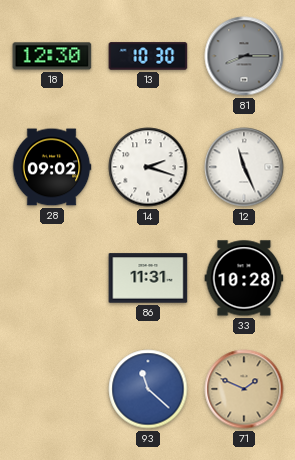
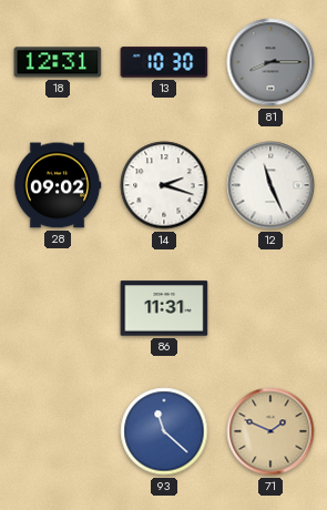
18: 12:30 -> 12:31 (58, 62)
33: 10:28 -> none (244, 278)
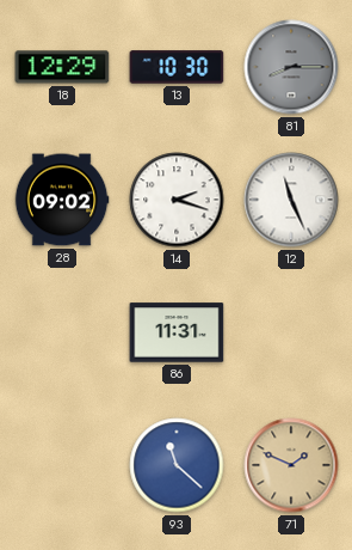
18: 12:31 -> 12:29 (62, 67)
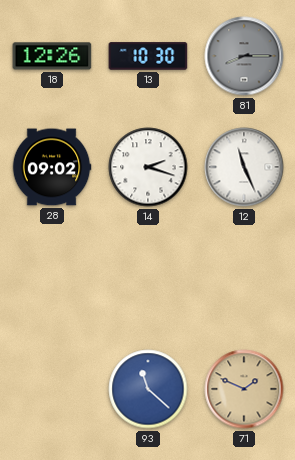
18: 12:29 -> 12:26 (52, 56)
86: 11:31 -> none (177, 332)
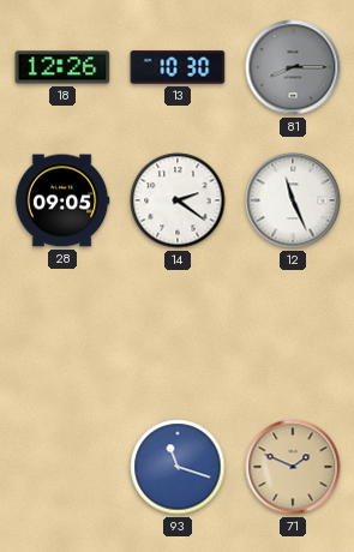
28: 09:02 -> 09:05 (62, 200)
14: 2:18 -> 2:21 (178, 200)
93: 11:22 -> 11:18 (178, 467)
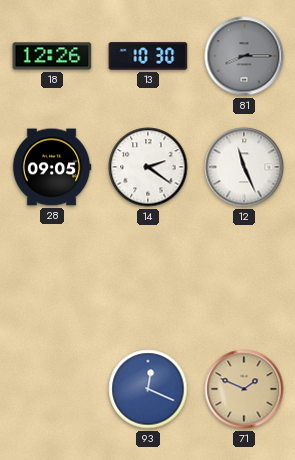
93: 11:18 -> 12:19 (148, 389)
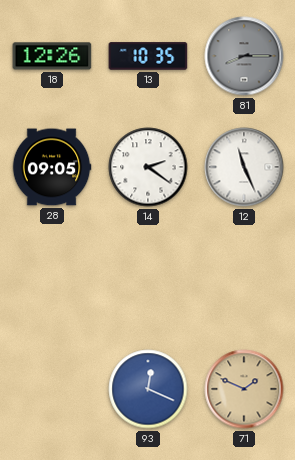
13: 10:30 -> 10:35 (148, 56)
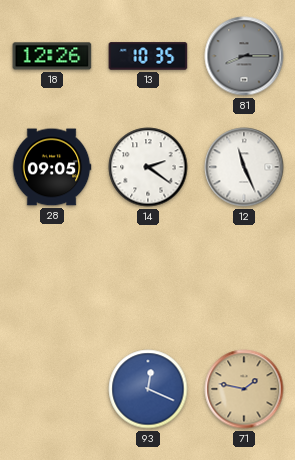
71: 1:49 -> 1:47 (244, 389)
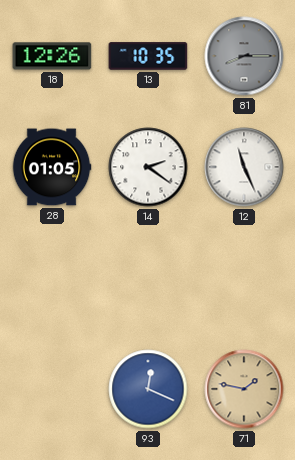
28: 09:05 -> 01:05 (52, 167)
